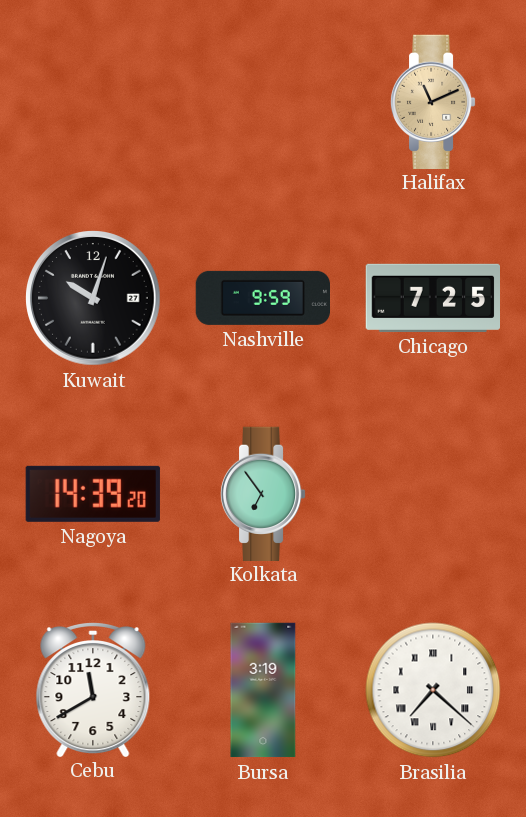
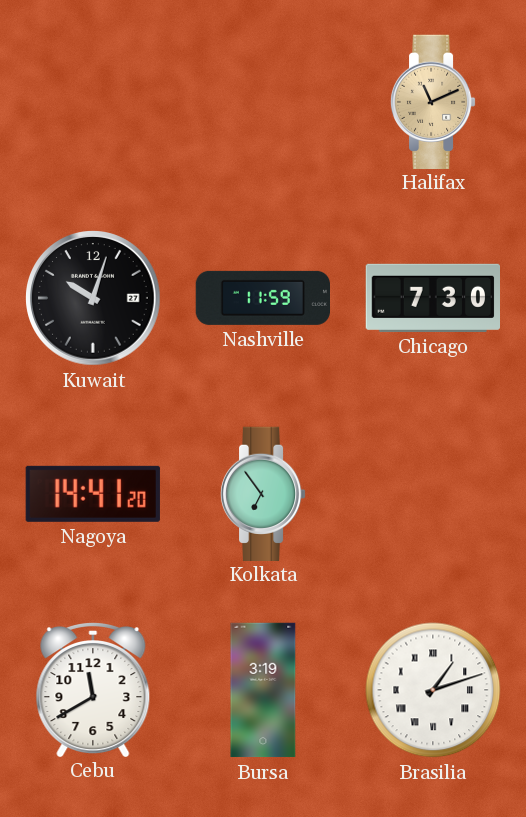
Nashville: 9:59 -> 11:59 (262, 298)
Chicago: 7:25 -> 7:30 (432, 298)
Nagoya: 14:39 -> 14:41 (93, 494)
Brasilia: 7:22 -> 1:12 (433, 690)
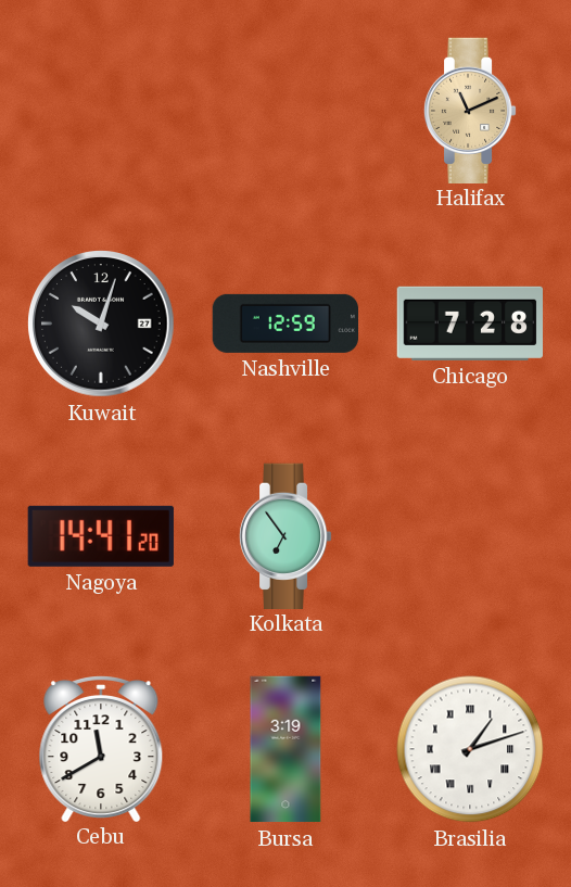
Nashville: 11:59 -> 12:59 (284, 324)
Chicago: 7:30 -> 7:28 (469, 324)
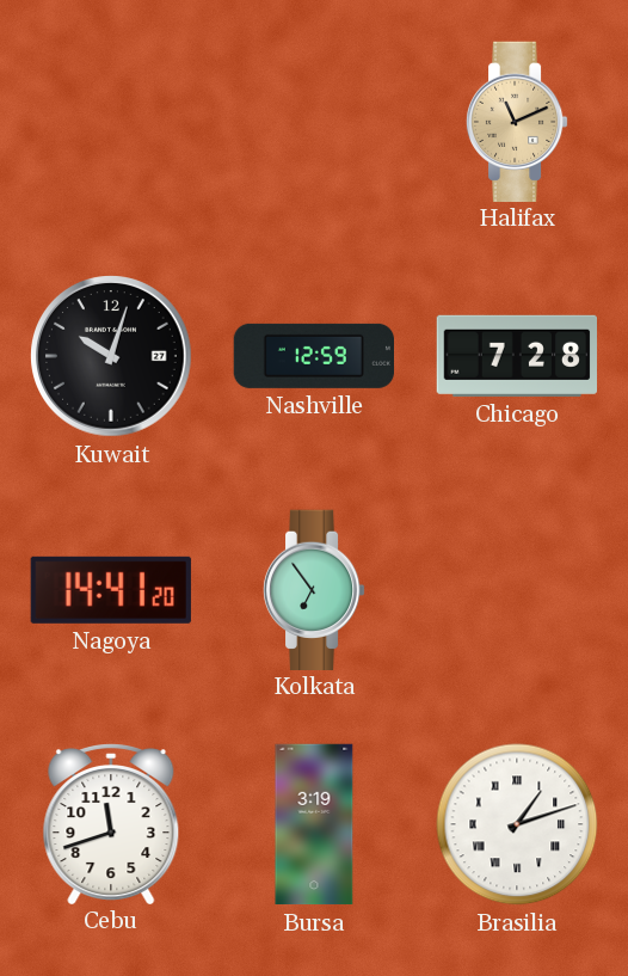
Cebu: 11:40 -> 11:42 (111, 824)
